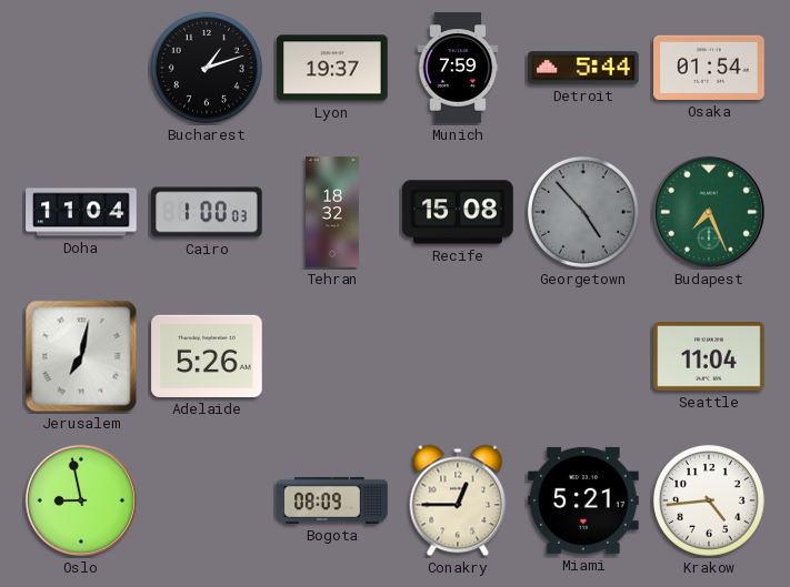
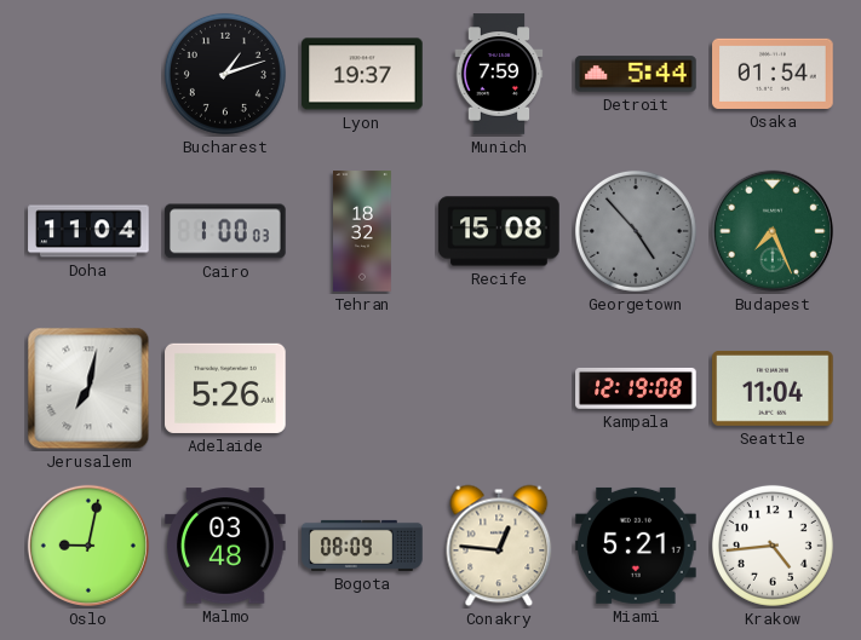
Kampala: none -> 12:19 (636, 388)
Oslo: 8:58 -> 9:02 (88, 546)
Malmo: none -> 03:48 (225, 546)
Conakry: 12:45 -> 12:46 (499, 546)
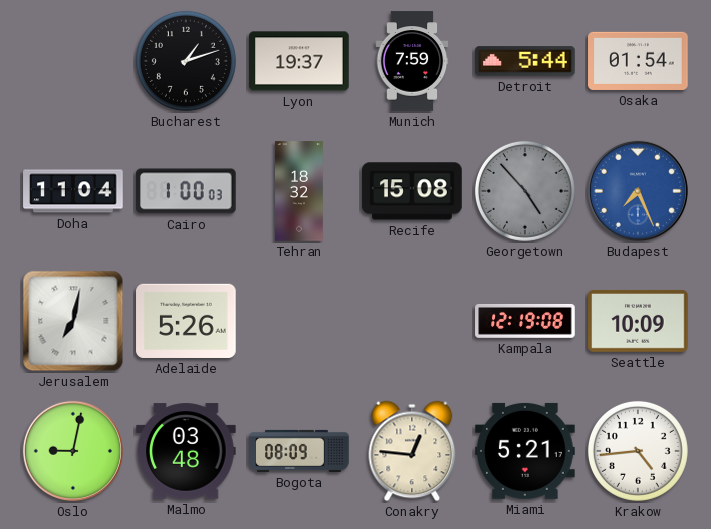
Budapest dial: green -> blue (638, 191)
Seattle: 11:04 -> 10:09 (638, 321)
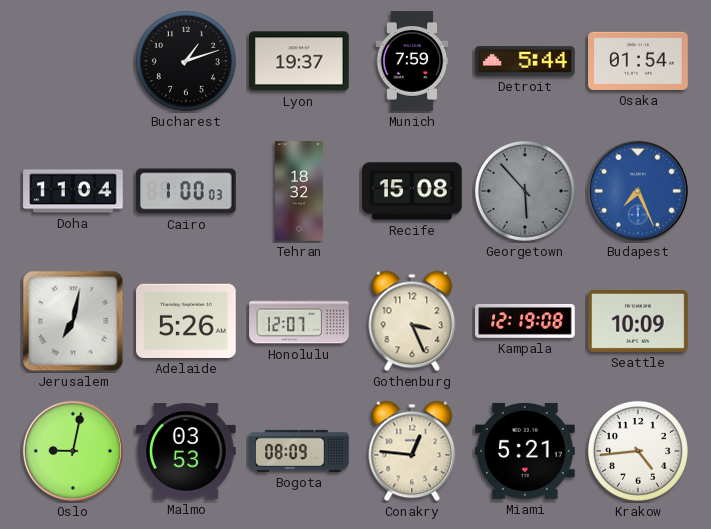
Georgetown: 4:53 -> 5:53 (525, 191)
Honolulu: none -> 12:07 (299, 321)
Gothenburg: none -> 3:26 (412, 321)
Malmo: 03:48 -> 03:53 (186, 451)
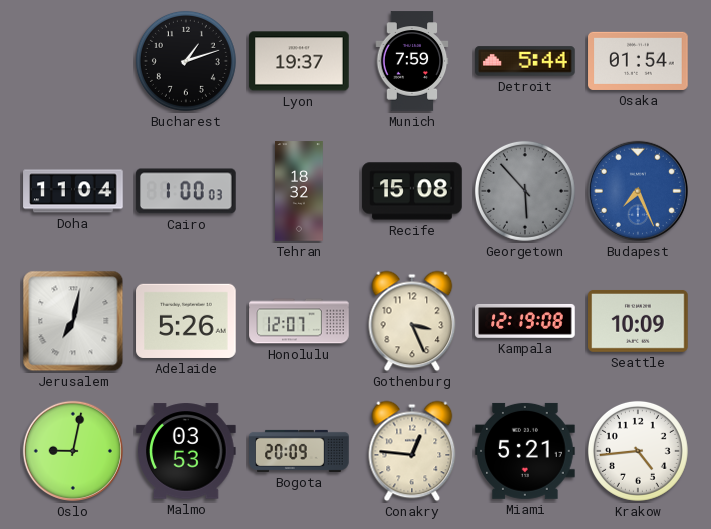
Bogota: 08:09 -> 20:09 (299, 451)
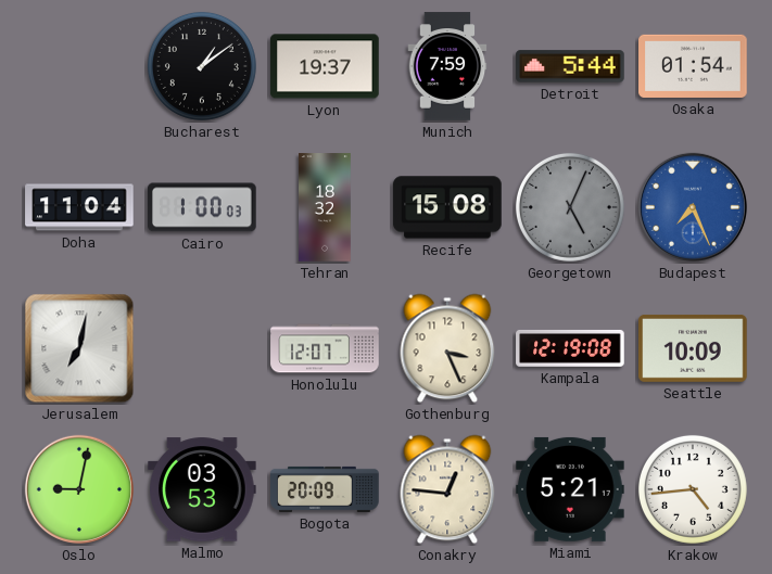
Bucharest: 1:12 -> 1:09 (202, 66)
Georgetown: 5:53 -> 5:04 (570, 207)
Adelaide: 5:26 -> none (186, 321)
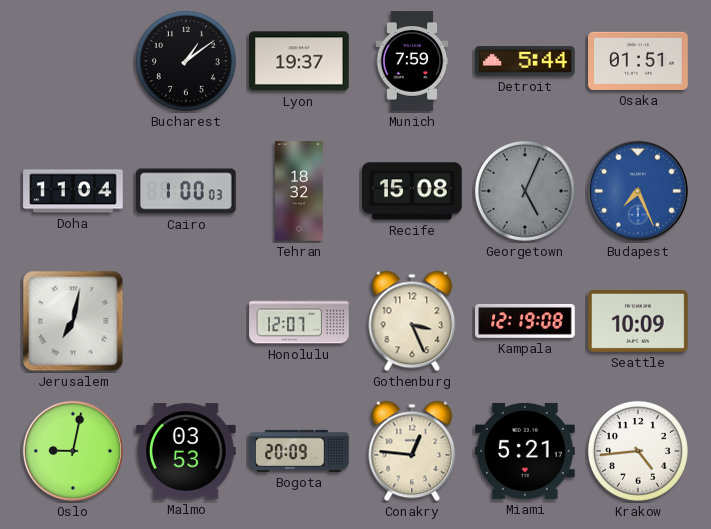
Osaka: 01:54 -> 01:51 (638, 61)
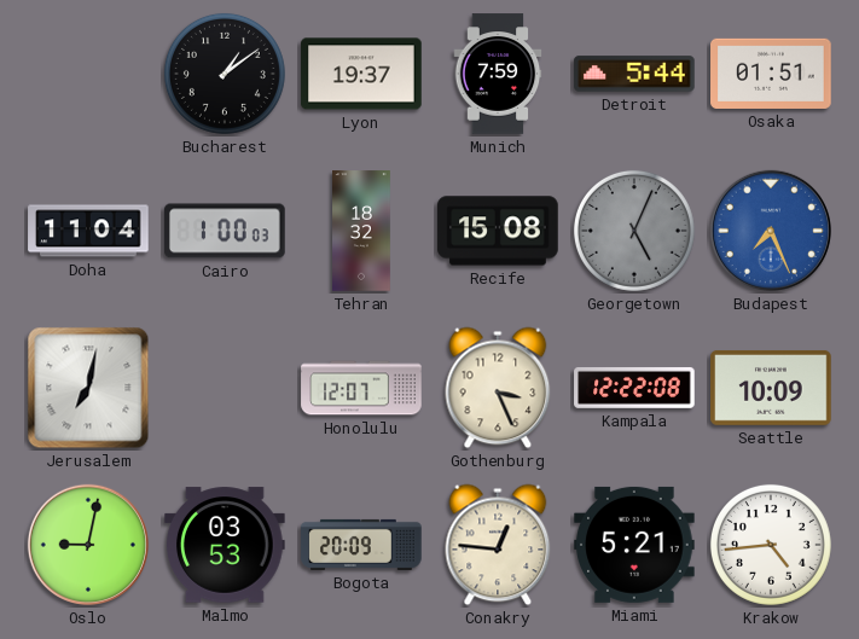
Kampala: 12:19 -> 12:22 (634, 388)
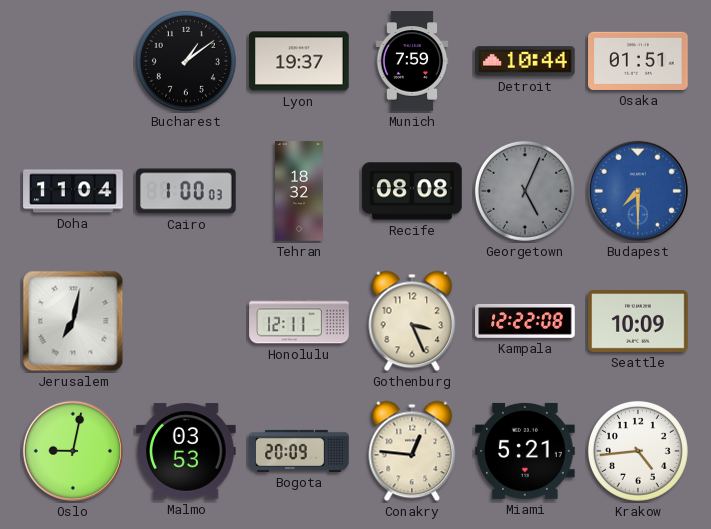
Detroit: 5:44 -> 10:44 (525, 61)
Recife: 15:08 -> 08:08 (412, 191)
Budapest: 7:26 -> 7:30 (638, 191)
Honolulu: 12:07 -> 12:11 (299, 321)
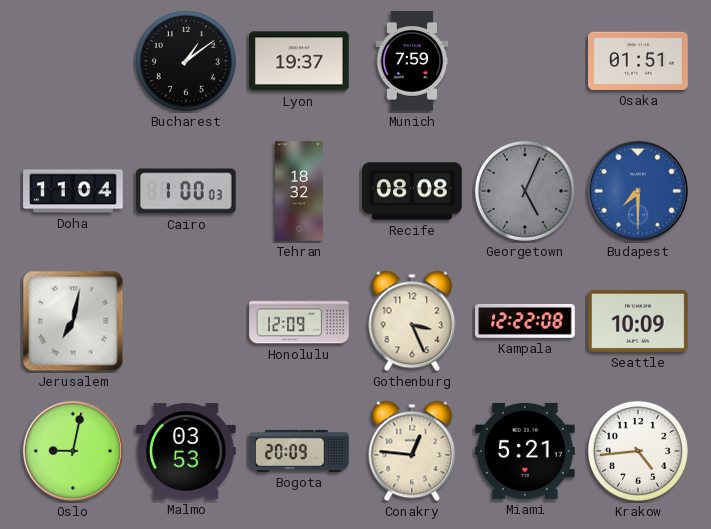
Detroit: 10:44 -> none (525, 61)
Honolulu: 12:11 -> 12:09 (299, 321)
